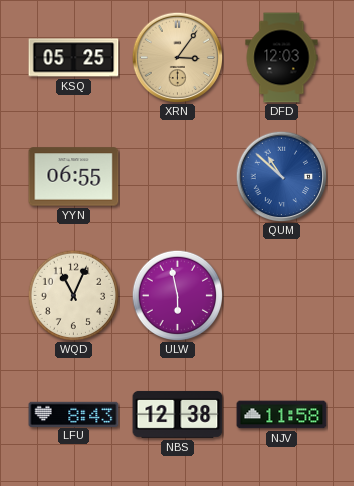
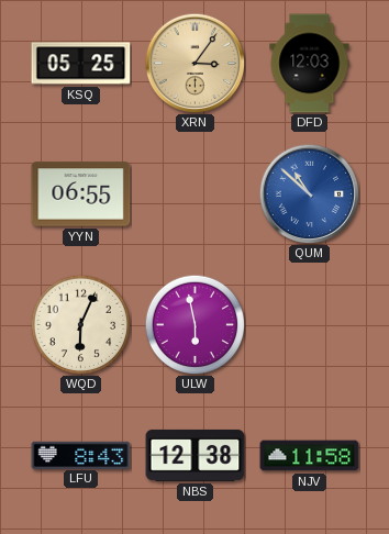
WQD: 11:04 -> 6:04 (80, 324)
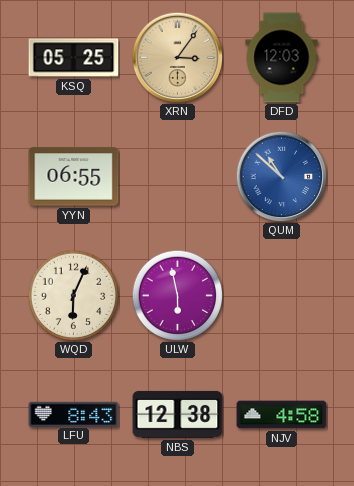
NJV: 11:58 -> 4:58 (282, 415)
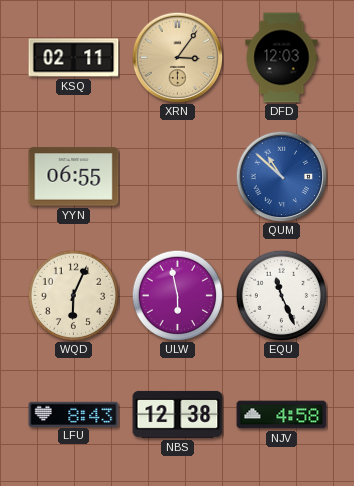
KSQ: 05:25 -> 02:11 (74, 58)
EQU: none -> 11:26 (281, 295)
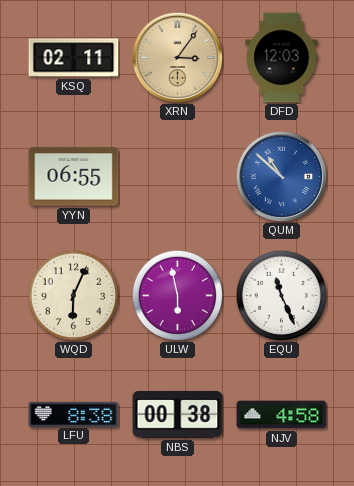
LFU: 8:43 -> 8:38 (74, 414)
NBS: 12:38 -> 00:38 (178, 414)
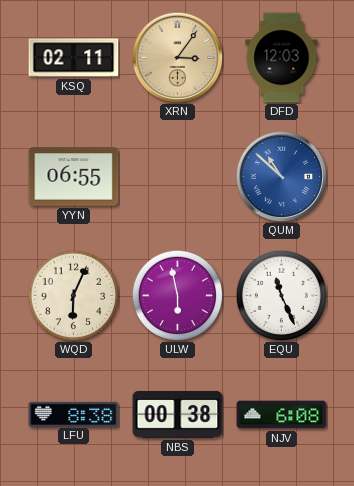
NJV: 4:58 -> 6:08 (282, 415)
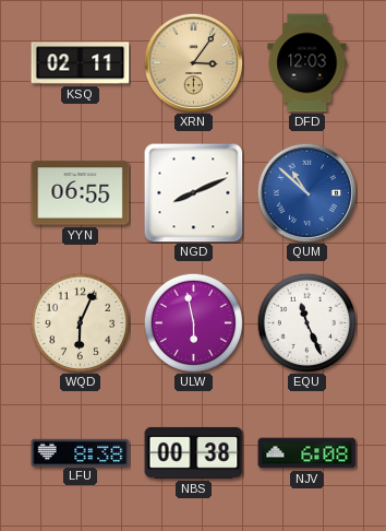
NGD: none -> 8:11 (194, 193)
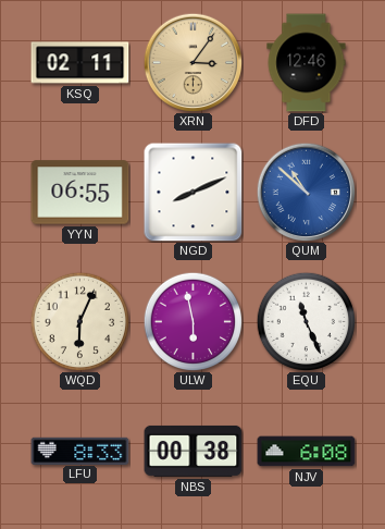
DFD: 12:03 -> 12:46 (307, 63)
LFU: 8:38 -> 8:33 (80, 451)
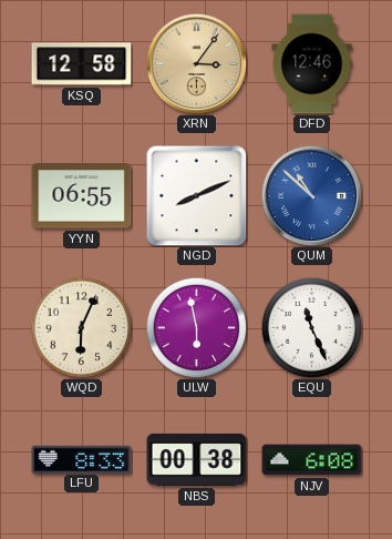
KSQ: 02:11 -> 12:58 (82, 64)
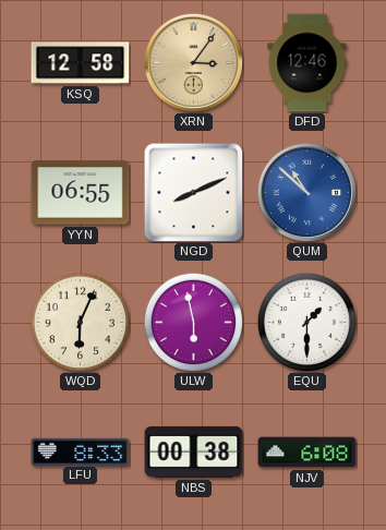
EQU: 11:26 -> 1:30 (306, 322)
